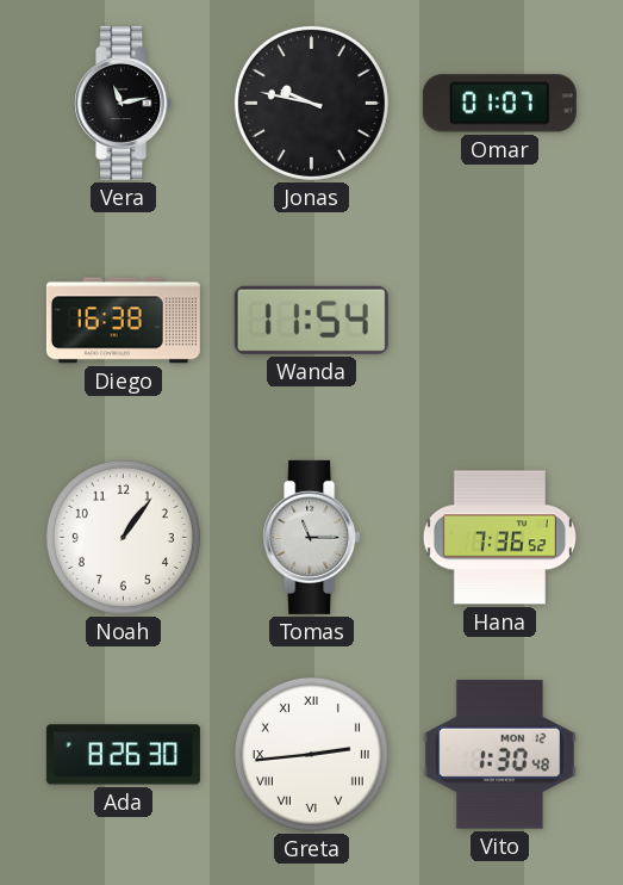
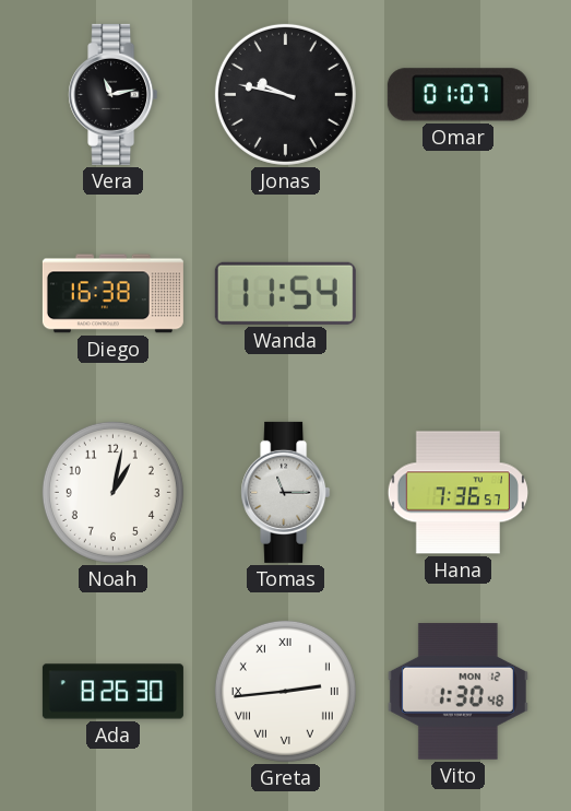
Noah: 1:06 -> 1:02 (112, 492)
Hana: 7:36:52 -> 7:36:57 (457, 493)
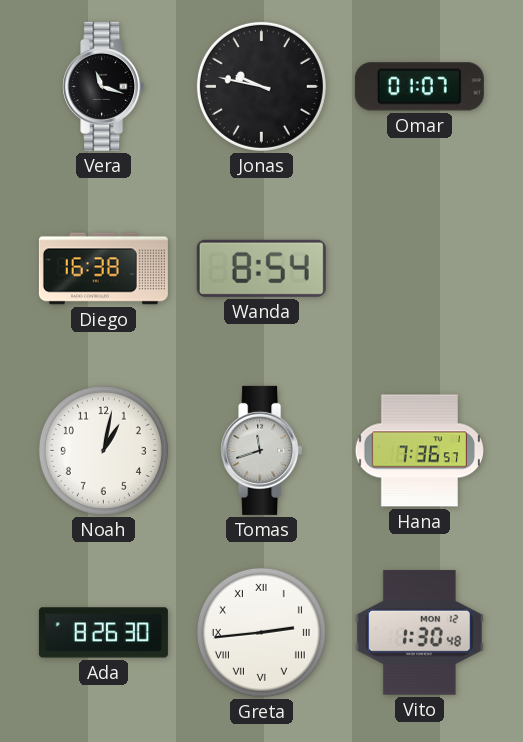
Vera: 11:13 -> 11:18 (104, 86)
Wanda: 11:54 -> 8:54 (261, 268)
Tomas: 11:15 -> 11:42 (262, 450)
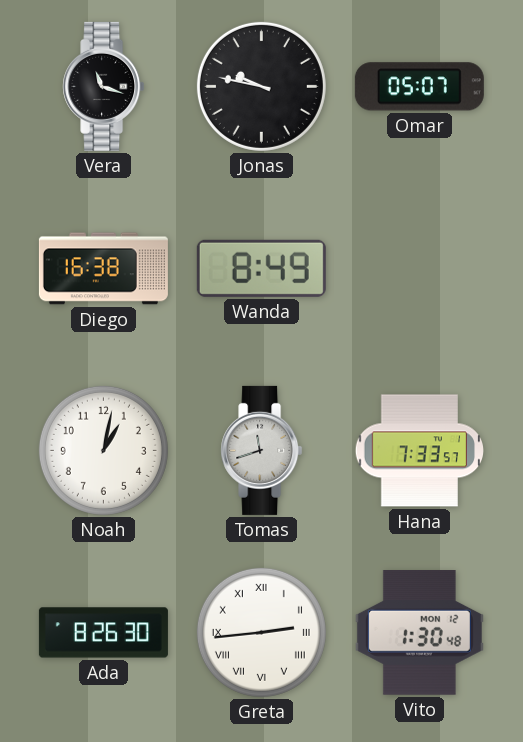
Omar: 01:07 -> 05:07 (419, 87)
Wanda: 8:54 -> 8:49 (261, 268)
Hana: 7:36 -> 7:33 (419, 451)
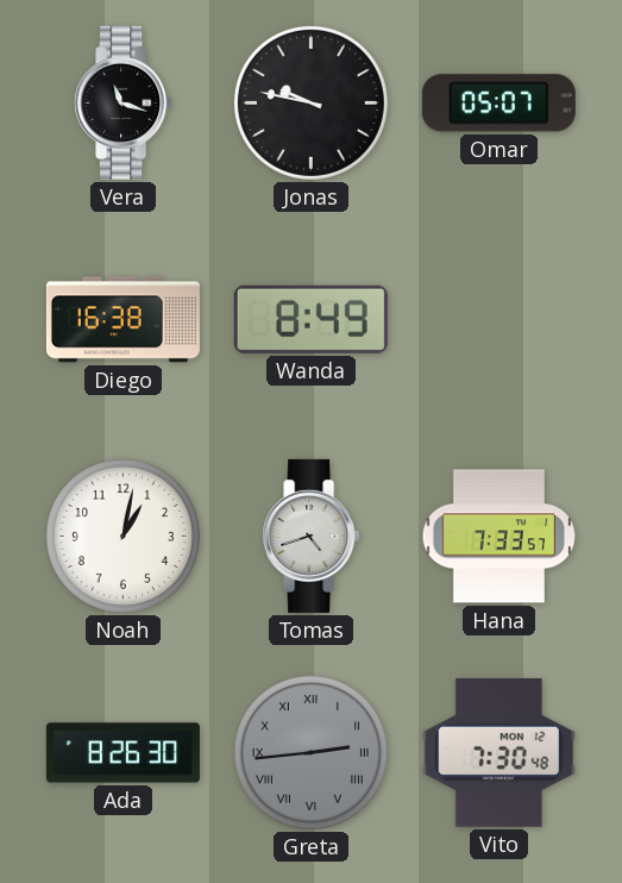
Tomas: 11:42 -> 4:42 (312, 536)
Greta dial: white -> grey (310, 752)
Vito: 1:30 -> 7:30 (498, 753)
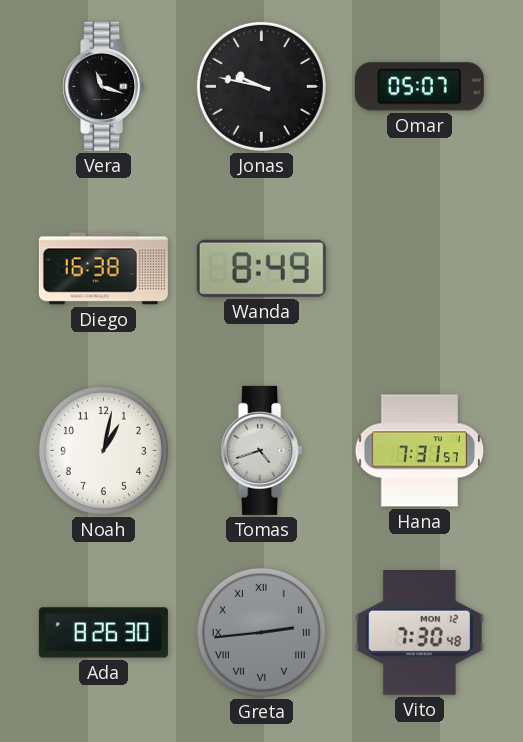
Hana: 7:33 -> 7:31 (419, 451)
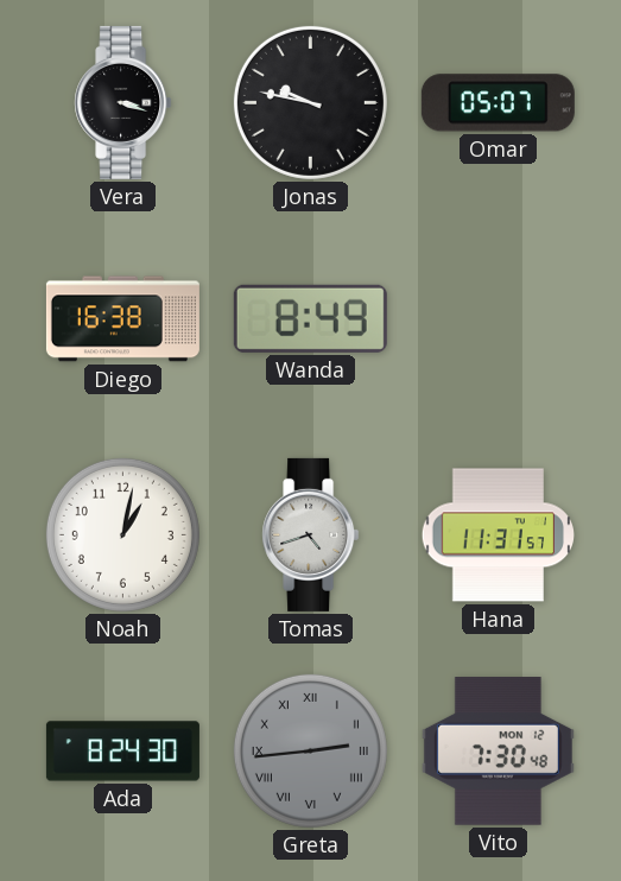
Vera: 11:18 -> 3:18 (123, 102)
Hana: 7:31 -> 11:31 (498, 535)
Ada: 8:26 -> 8:24 (122, 752)
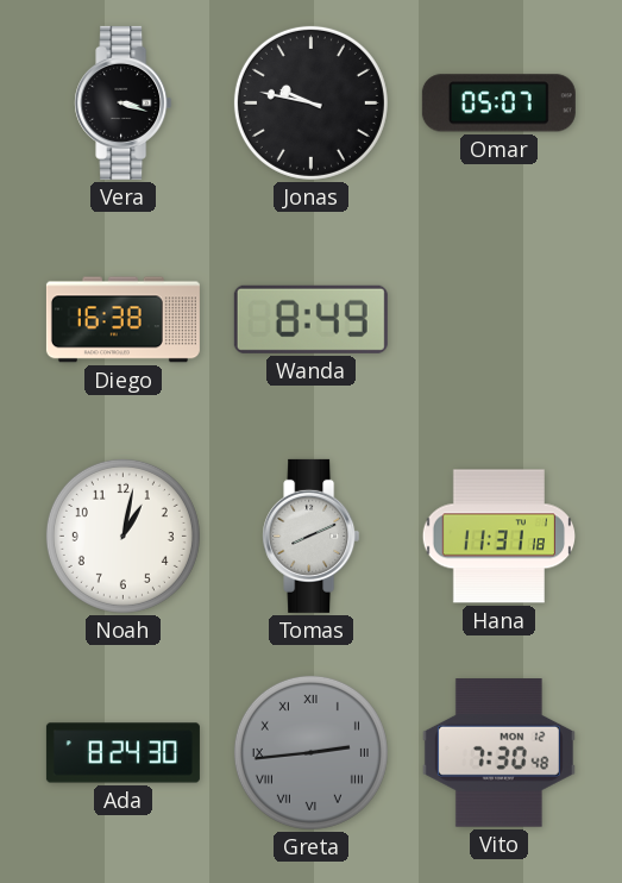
Tomas: 4:42 -> 8:11 (312, 536)
Hana: 11:31:57 -> 11:31:18 (498, 537)
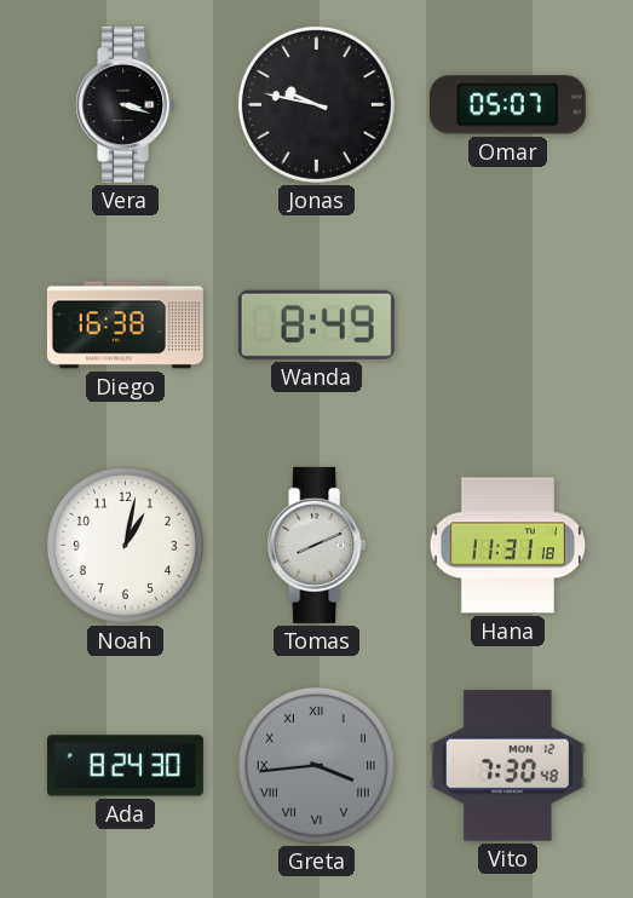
Greta: 2:44 -> 3:44 (316, 765)
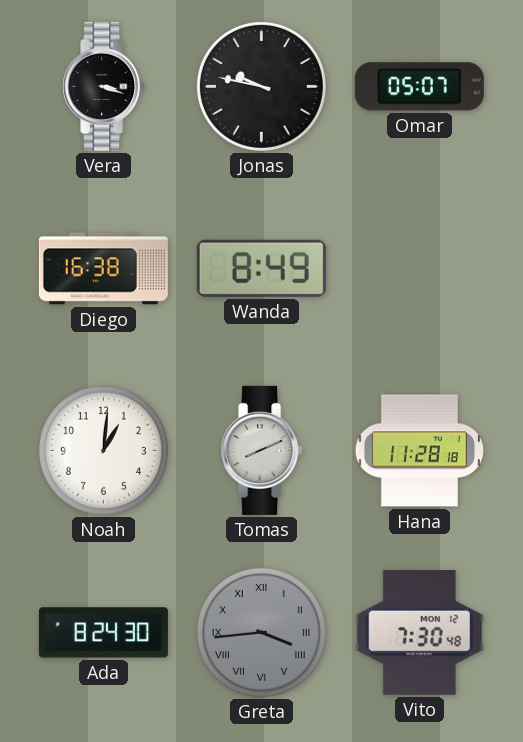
Noah: 1:02 -> 1:01 (103, 450)
Hana: 11:31 -> 11:28 (419, 451)
